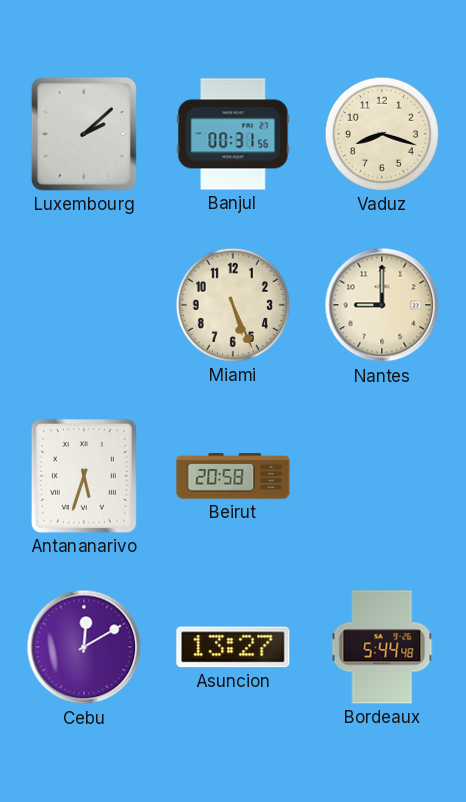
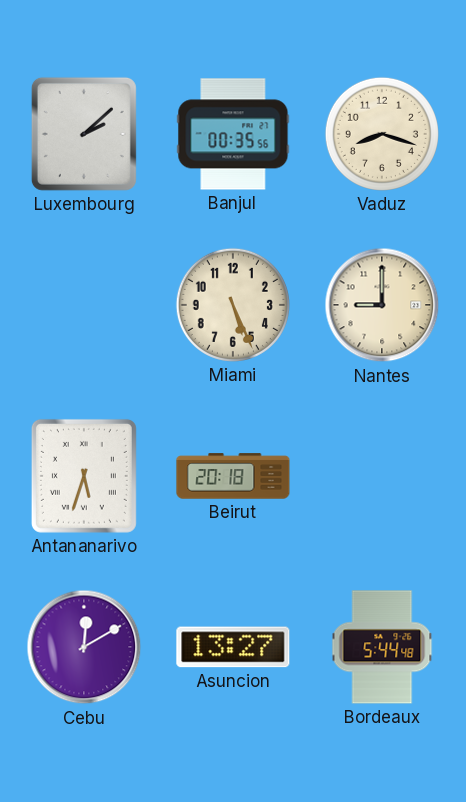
Banjul: 00:31 -> 00:35 (233, 134)
Beirut: 20:58 -> 20:18 (233, 476)
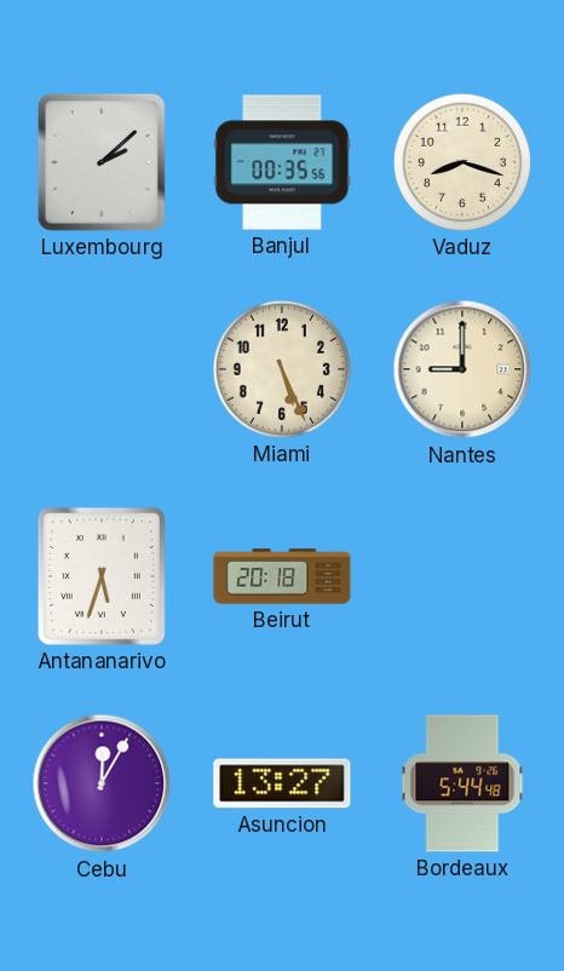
Cebu: 12:10 -> 12:05 (102, 783)
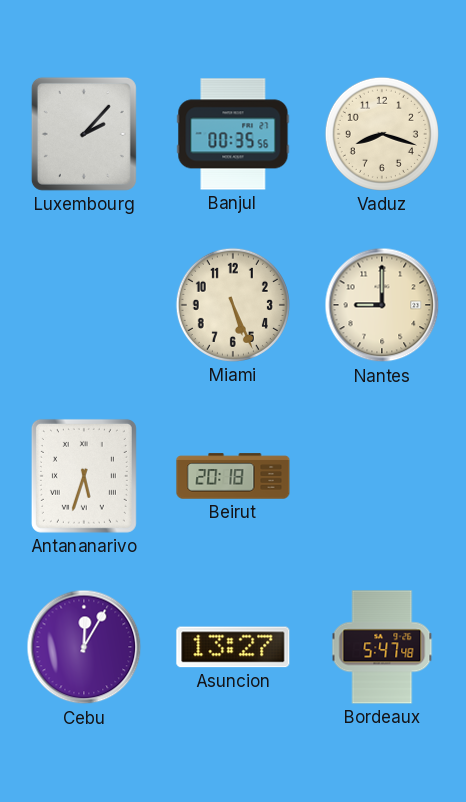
Luxembourg: 2:08 -> 2:07 (84, 134)
Bordeaux: 5:44 -> 5:47 (382, 647)
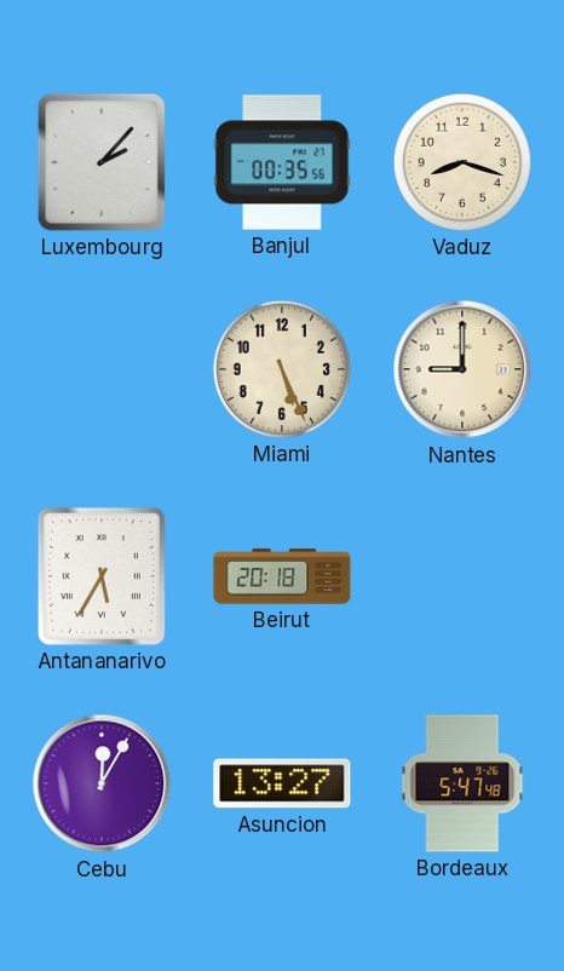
Antananarivo: 5:33 -> 5:35 (102, 576)
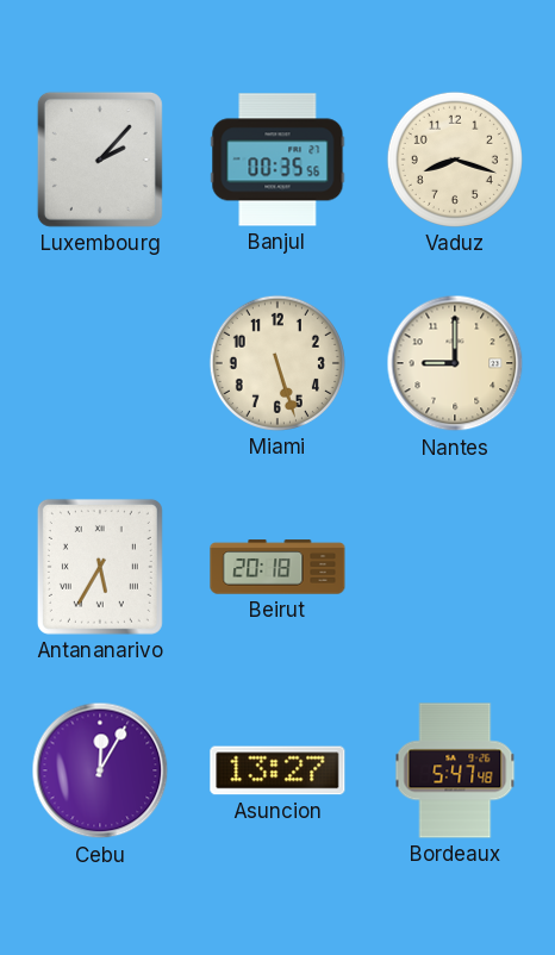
Miami: 5:26 -> 5:27 (277, 363)
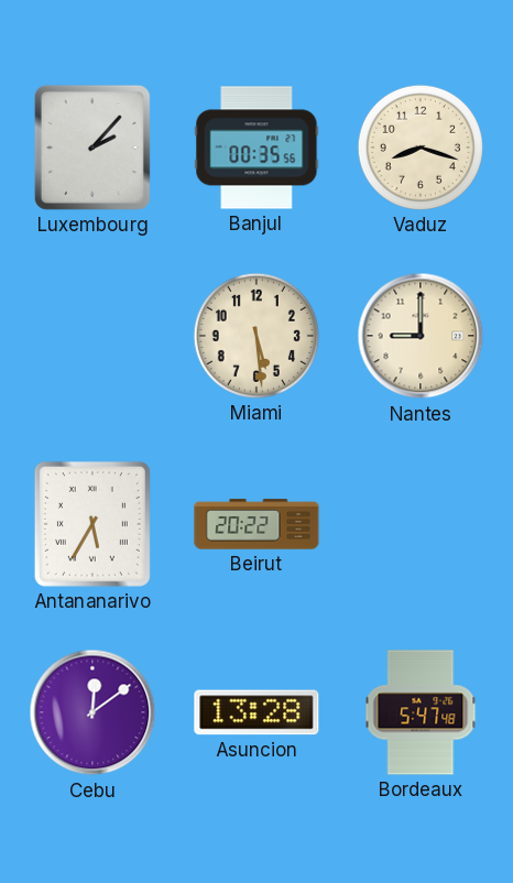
Miami: 5:27 -> 5:29 (256, 336)
Beirut: 20:18 -> 20:22 (256, 524)
Cebu: 12:05 -> 12:09 (92, 712)
Asuncion: 13:27 -> 13:28 (256, 712)
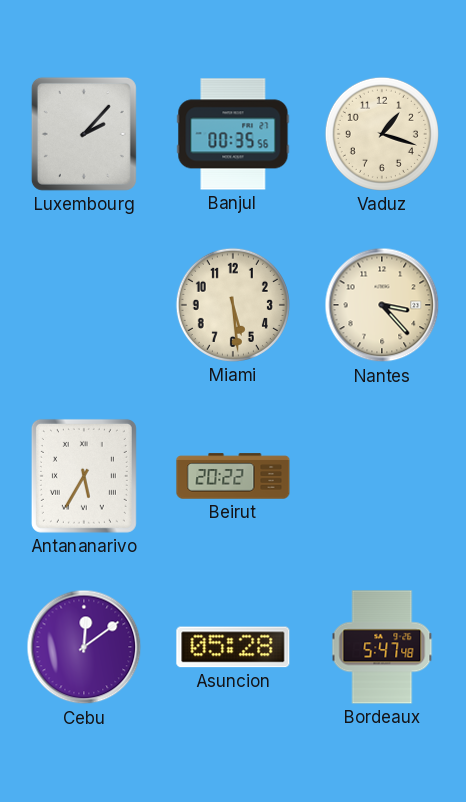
Vaduz: 8:18 -> 1:18 (382, 134)
Nantes: 9:00 -> 3:23 (382, 305)
Asuncion: 13:28 -> 05:28 (233, 647)
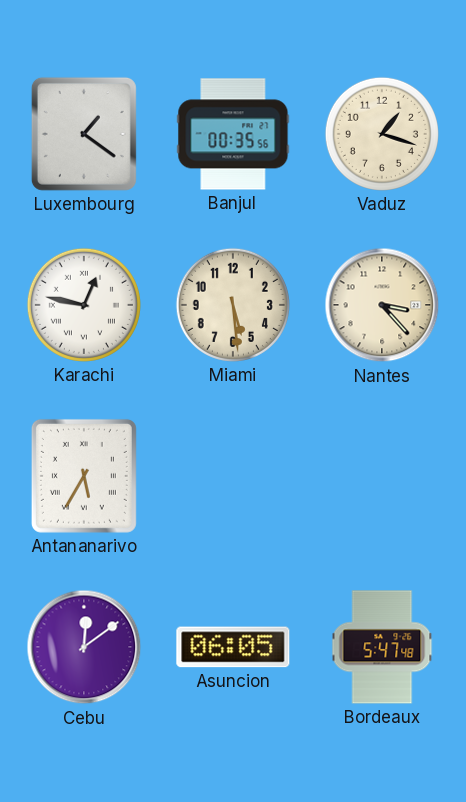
Luxembourg: 2:07 -> 1:21 (84, 134)
Karachi: none -> 12:47 (84, 305)
Beirut: 20:22 -> none (233, 476)
Asuncion: 05:28 -> 06:05 (233, 647)
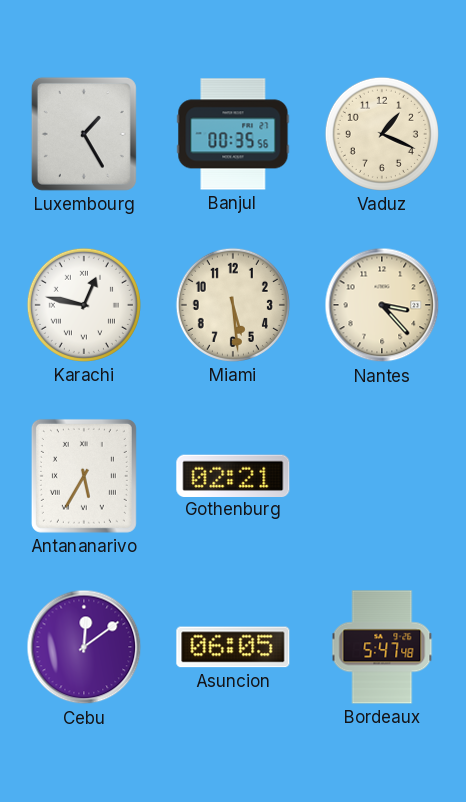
Luxembourg: 1:21 -> 1:25 (84, 134)
Vaduz: 1:18 -> 1:19 (382, 134)
Gothenburg: none -> 02:21 (233, 475)
